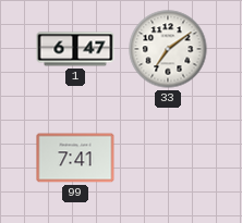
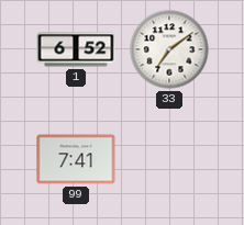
1: 6:47 -> 6:52 (76, 49)
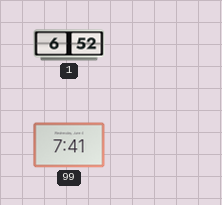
33: 7:09 -> none (169, 49)
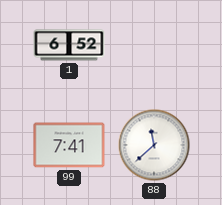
88: none -> 11:38 (154, 145)
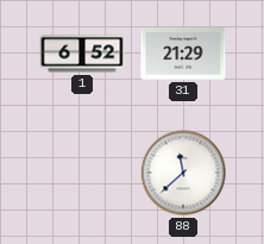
31: none -> 21:29 (183, 54)
99: 7:41 -> none (69, 145)
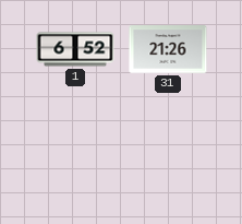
31: 21:29 -> 21:26 (168, 49)
88: 11:38 -> none (183, 173)
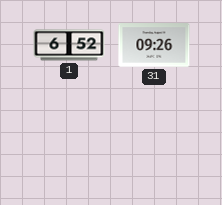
31: 21:26 -> 09:26 (154, 45)
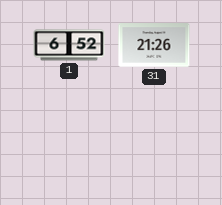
31: 09:26 -> 21:26 (154, 45)
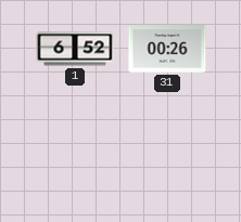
31: 21:26 -> 00:26 (167, 49)
